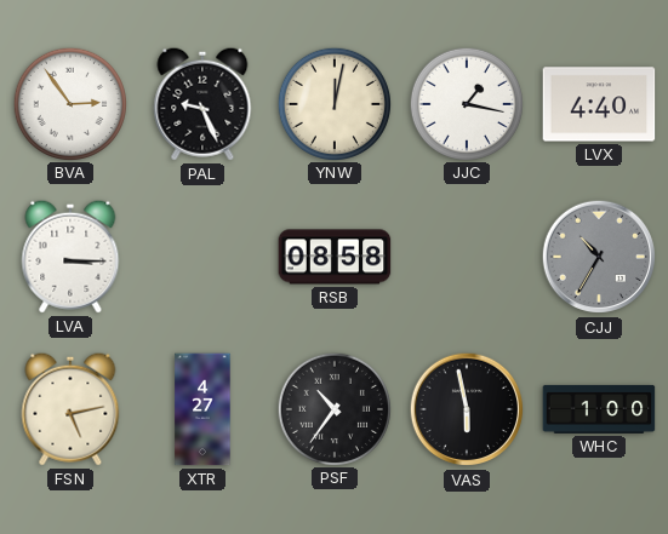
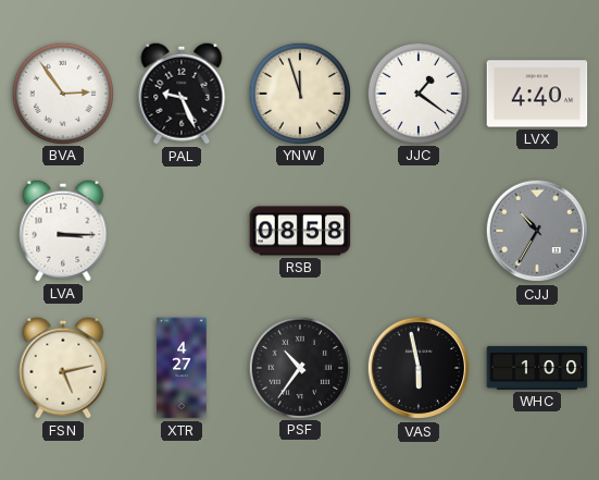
YNW: 12:02 -> 11:57 (299, 93)
JJC: 1:17 -> 1:21 (417, 93)
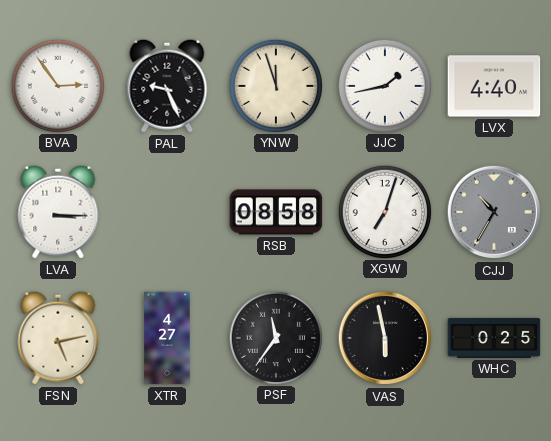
JJC: 1:21 -> 1:43 (384, 85)
XGW: none -> 7:03 (384, 211)
PSF: 10:36 -> 11:36 (275, 337)
WHC: 1:00 -> 0:25 (494, 338)
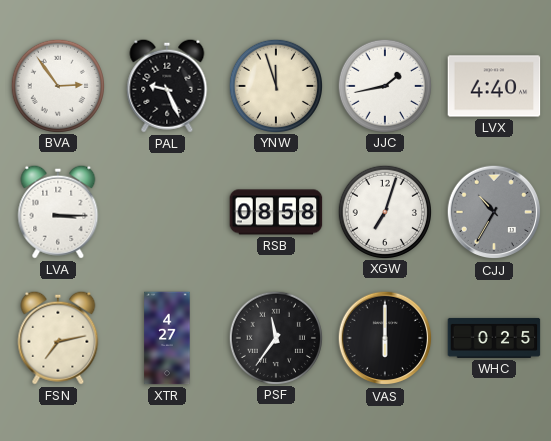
FSN: 5:13 -> 7:13 (58, 338)
VAS: 5:58 -> 6:00 (385, 338)
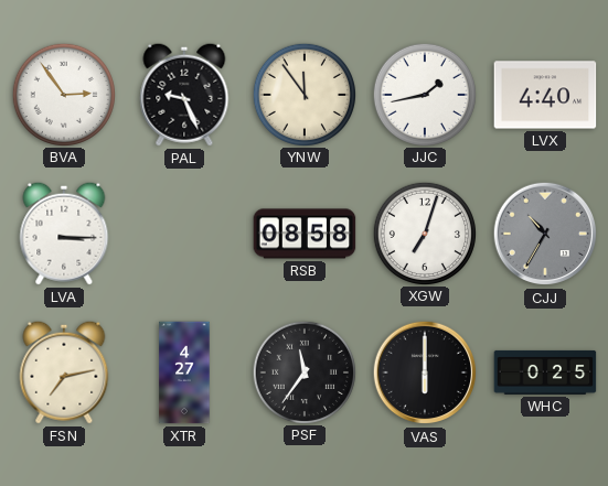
YNW: 11:57 -> 11:54 (303, 94)
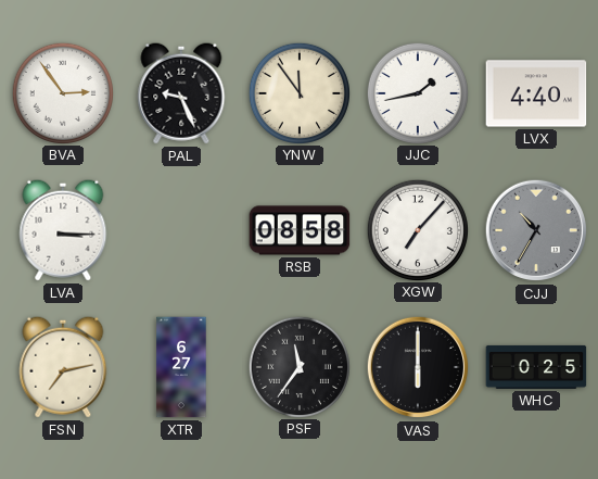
XGW: 7:03 -> 7:07 (417, 229)
XTR: 4:27 -> 6:27 (181, 367)
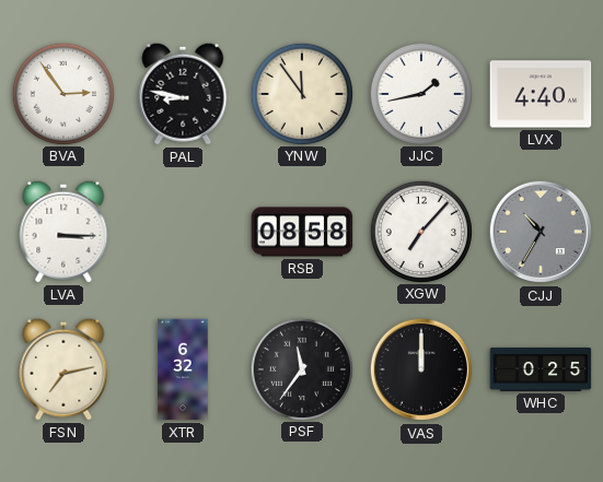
PAL: 9:26 -> 8:47 (183, 94)
XTR: 6:27 -> 6:32 (183, 369)
VAS: 6:00 -> 12:00 (421, 369)
